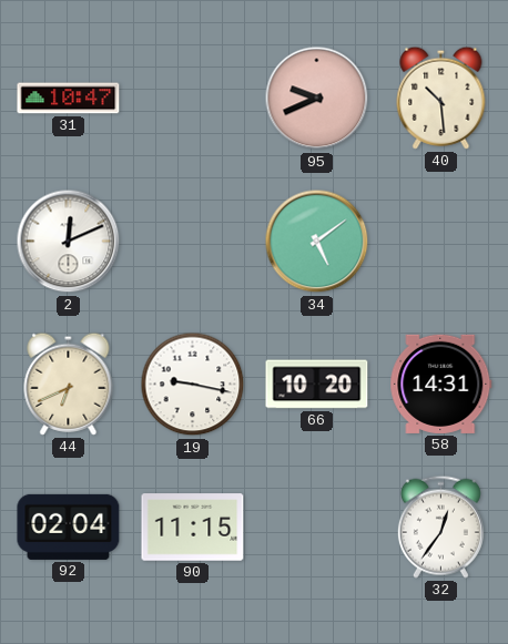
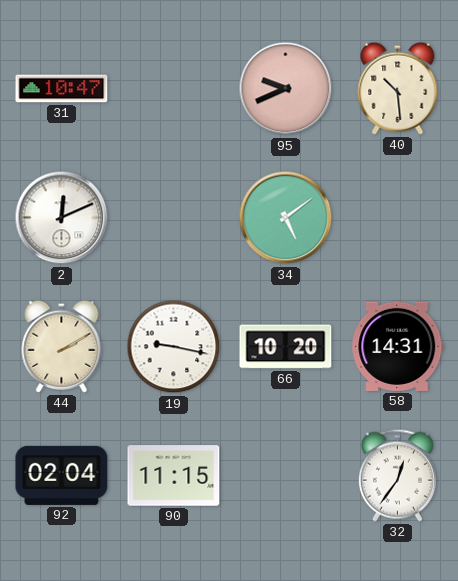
44: 6:41 -> 2:10 (62, 346)
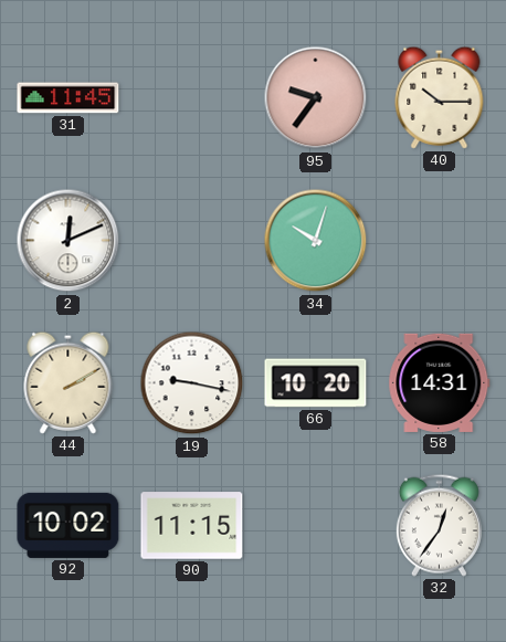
31: 10:47 -> 11:45 (68, 98)
95: 9:41 -> 9:36 (316, 98)
40: 10:29 -> 10:15 (440, 97)
34: 5:09 -> 10:03 (316, 241)
92: 02:04 -> 10:02 (68, 525)
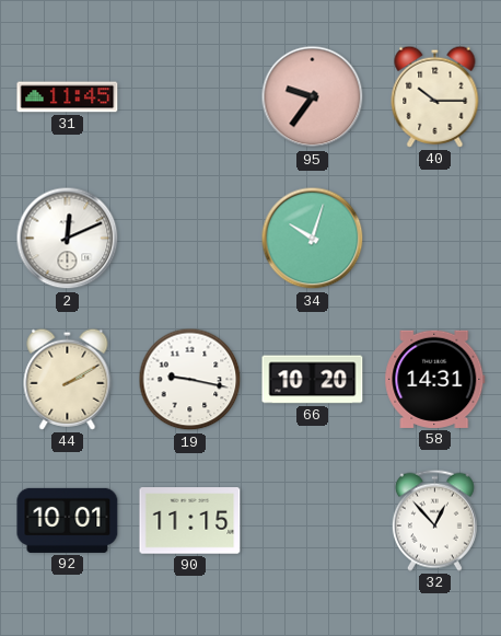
92: 10:02 -> 10:01 (68, 520)
32: 12:36 -> 12:53 (434, 520)
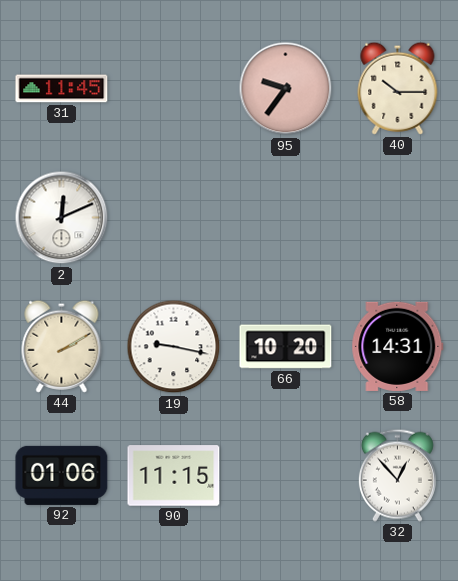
34: 10:03 -> none (313, 239)
92: 10:01 -> 01:06 (62, 475)
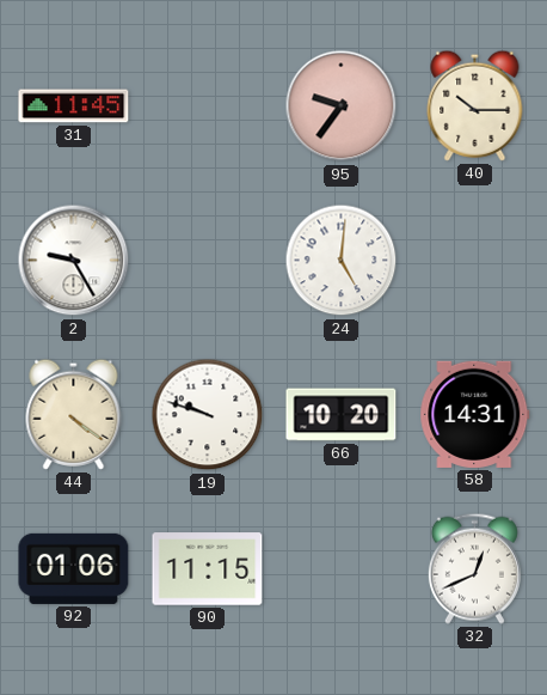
2: 12:11 -> 9:25 (74, 261)
24: none -> 5:01 (342, 261)
44: 2:10 -> 4:21 (74, 414)
19: 9:17 -> 9:48 (208, 415)
32: 12:53 -> 12:41 (474, 568)
